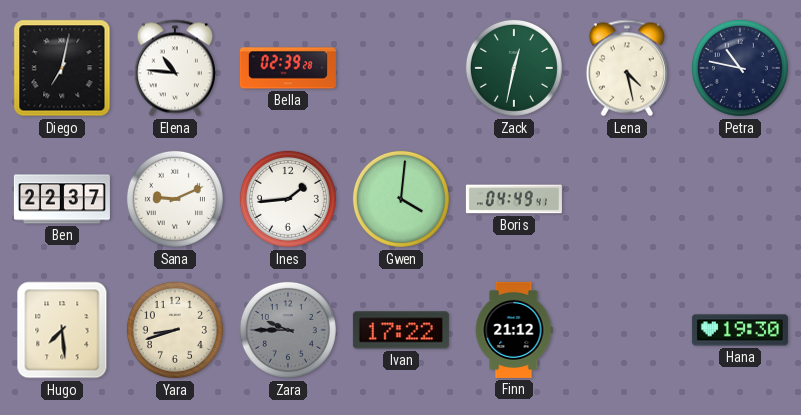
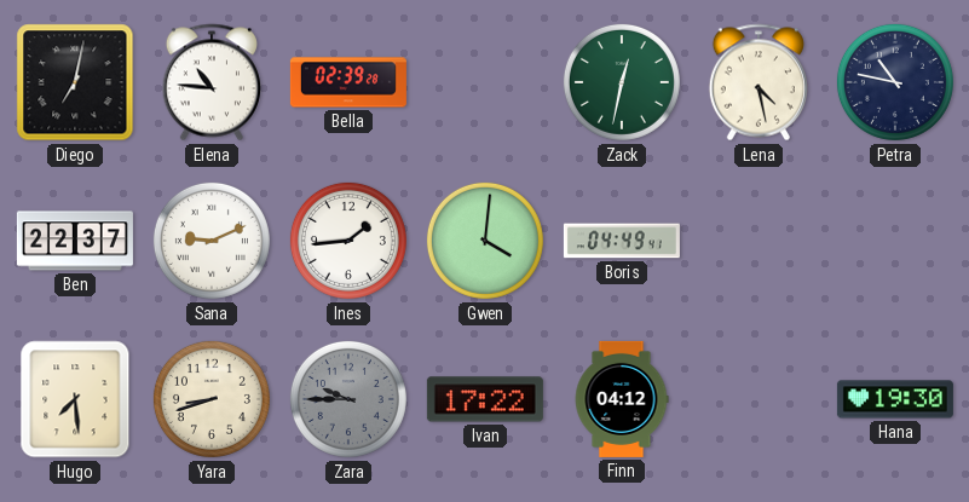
Finn: 21:12 -> 04:12 (622, 399)
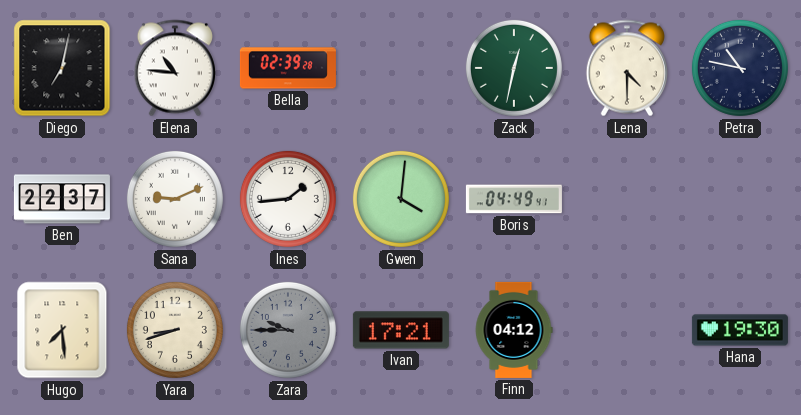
Lena: 4:28 -> 4:30 (627, 68)
Ivan: 17:22 -> 17:21 (401, 330)
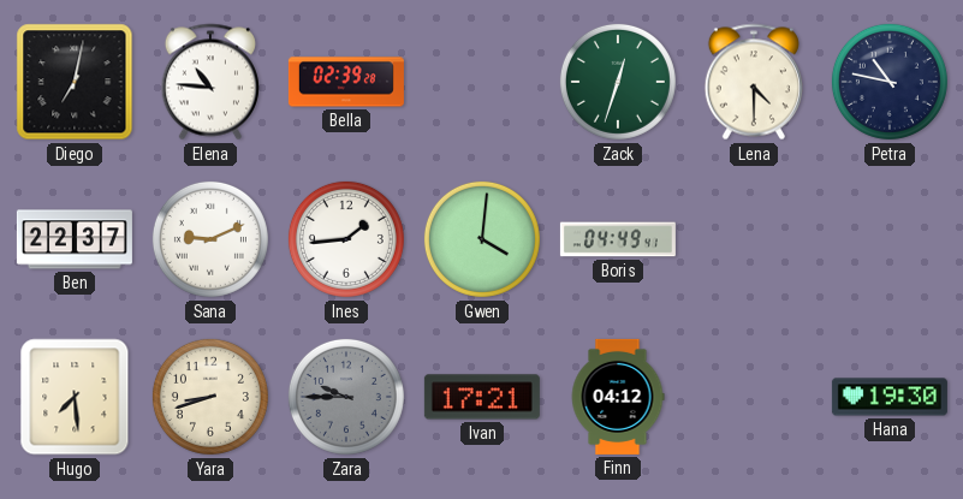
Zack: 12:32 -> 12:33 (618, 82)
